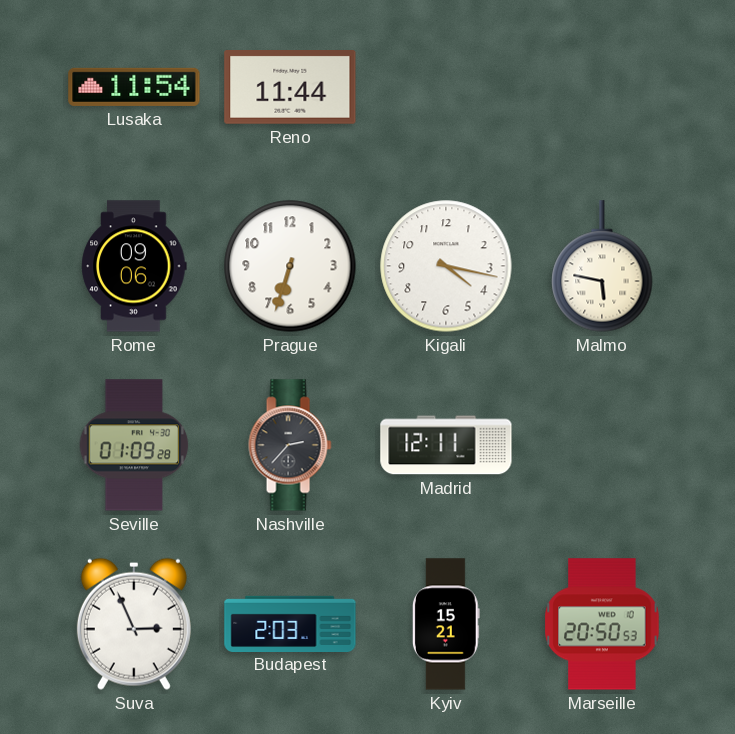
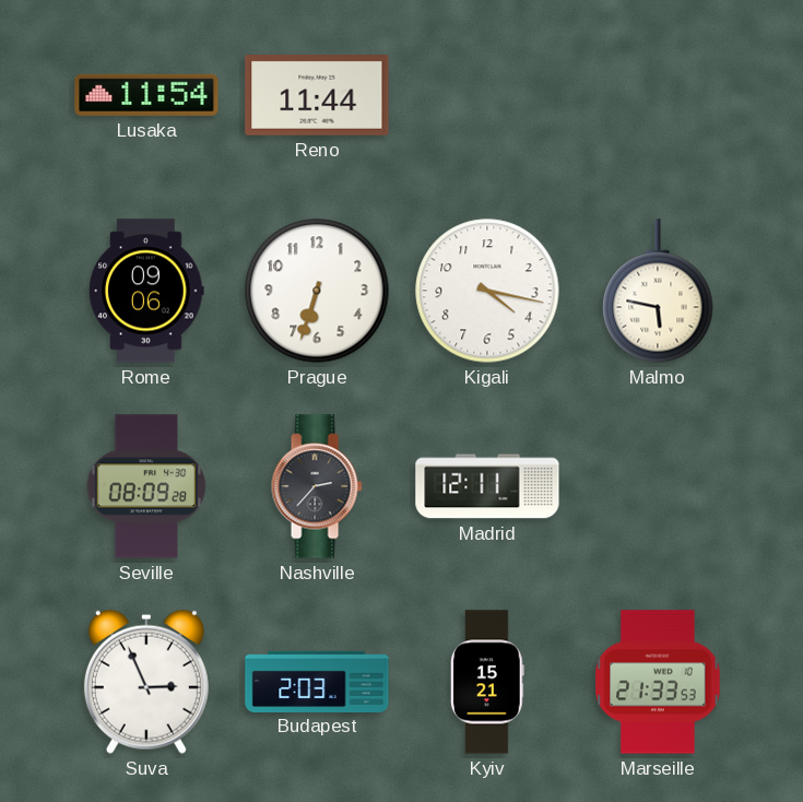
Seville: 01:09 -> 08:09 (146, 486)
Marseille: 20:50 -> 21:33 (658, 682)
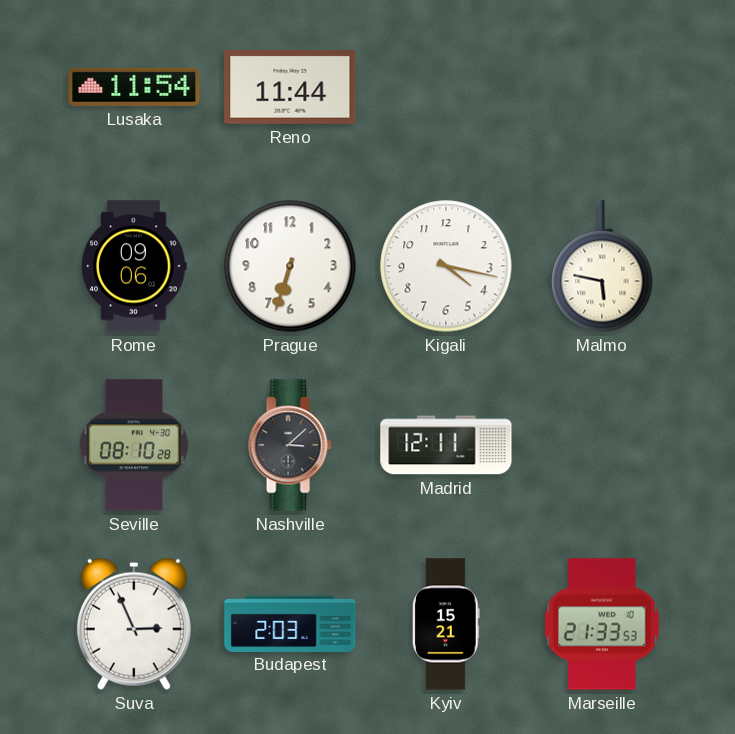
Seville: 08:09 -> 08:10 (134, 445)
Nashville: 2:37 -> 3:08 (290, 445)
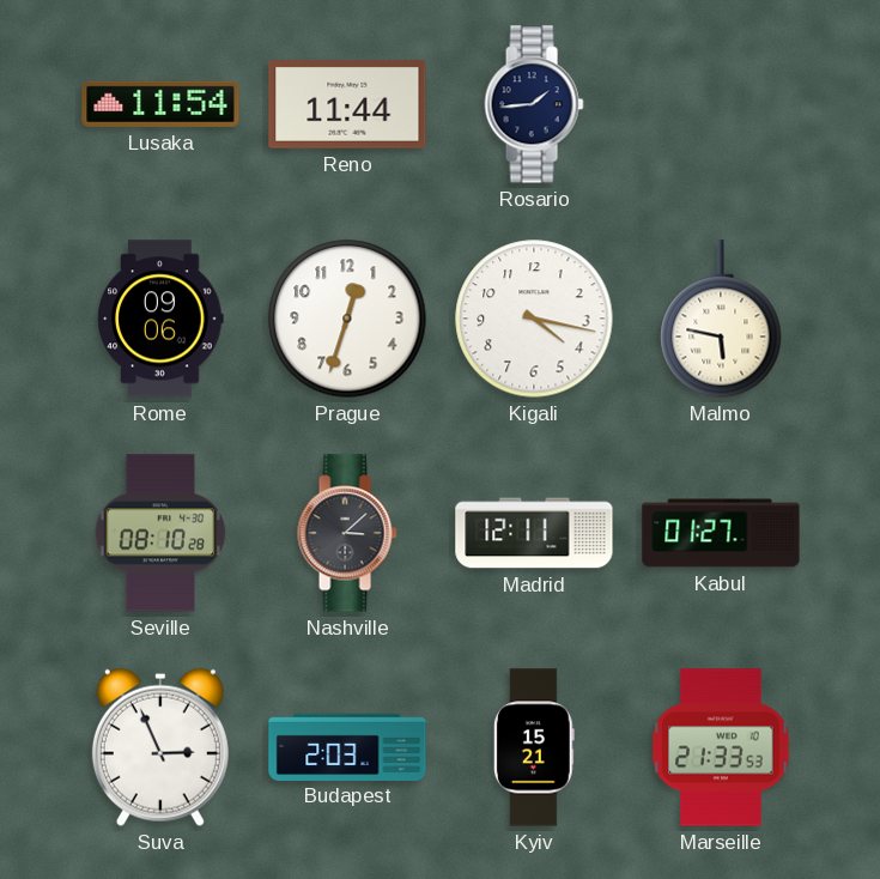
Rosario: none -> 1:44 (534, 104)
Prague: 6:33 -> 12:33 (347, 319)
Kabul: none -> 01:27 (721, 533)
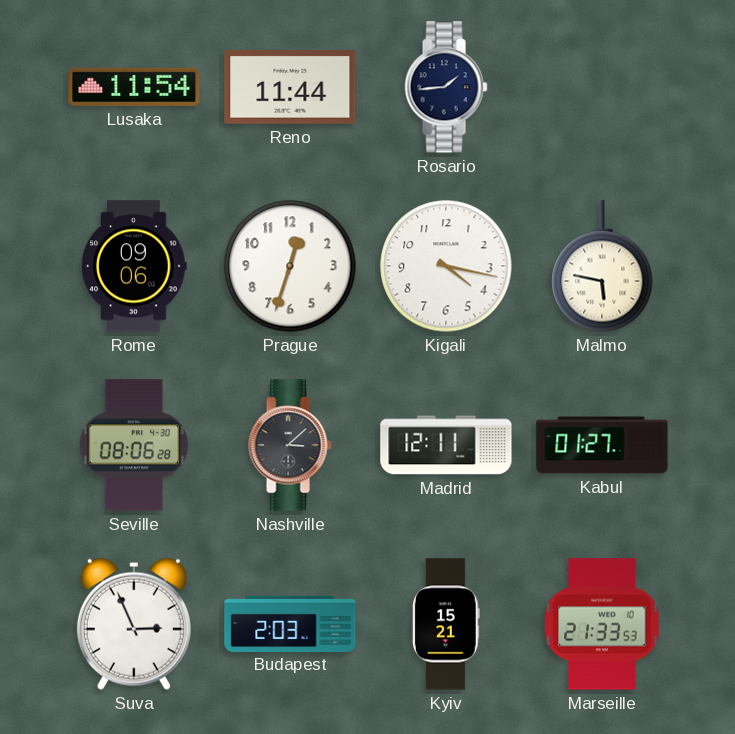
Seville: 08:10 -> 08:06 (134, 445)
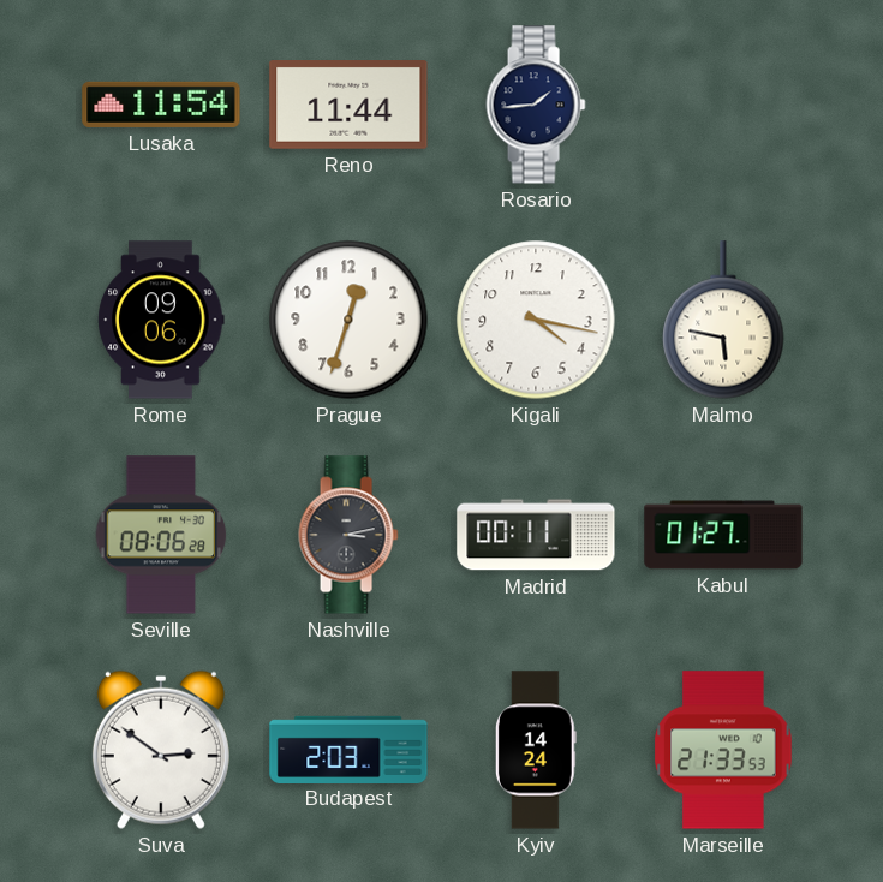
Nashville: 3:08 -> 3:13 (348, 535)
Madrid: 12:11 -> 00:11 (536, 535)
Suva: 2:56 -> 2:51 (161, 750)
Kyiv: 15:21 -> 14:24 (536, 750)
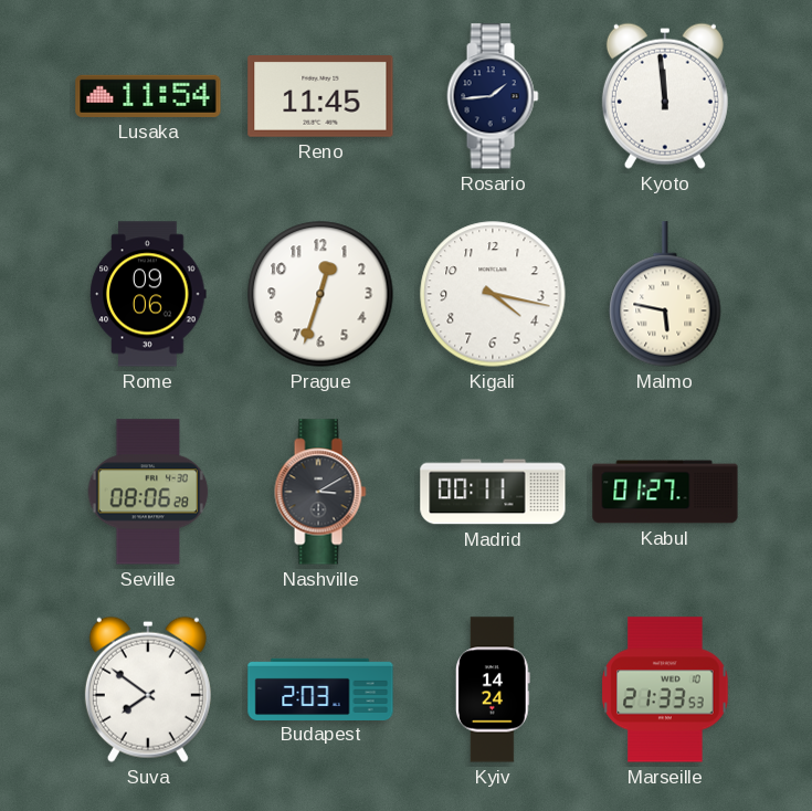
Reno: 11:44 -> 11:45 (320, 97)
Kyoto: none -> 11:59 (665, 96)
Nashville: 3:13 -> 3:10 (320, 492)
Suva: 2:51 -> 7:51 (148, 689)
